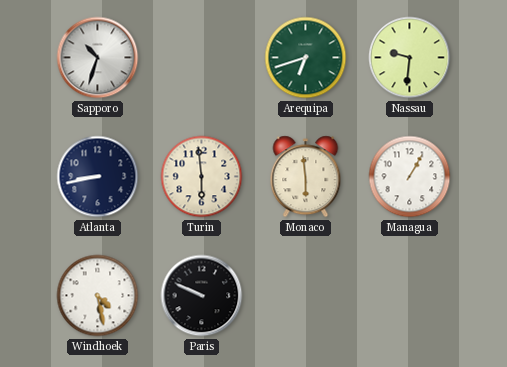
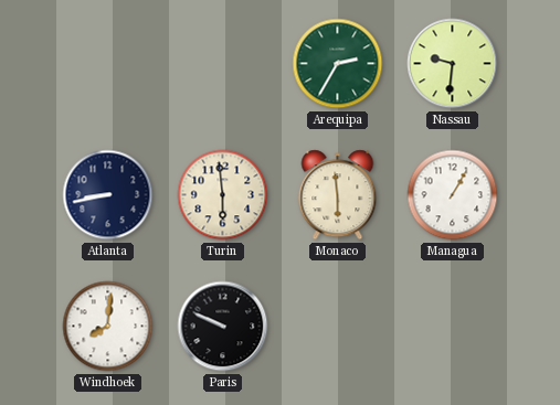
Sapporo: 10:33 -> none (98, 58)
Arequipa: 6:42 -> 2:35 (338, 64)
Windhoek: 4:28 -> 8:01 (108, 327)
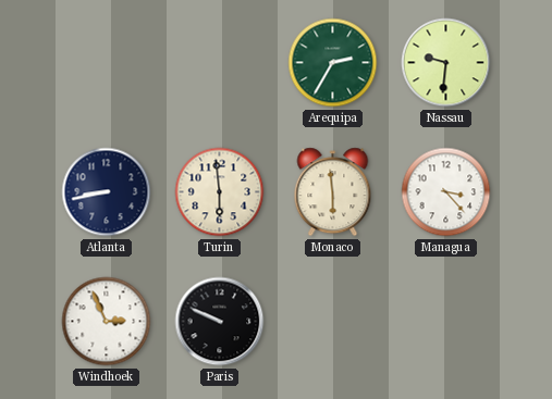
Managua: 1:05 -> 3:23 (446, 192)
Windhoek: 8:01 -> 2:56 (107, 322)
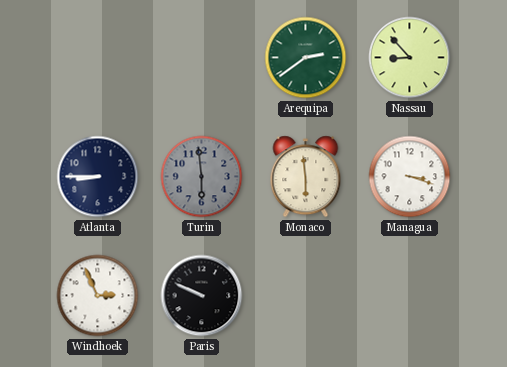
Arequipa: 2:35 -> 2:39 (306, 58)
Nassau: 9:31 -> 8:53 (410, 58)
Atlanta: 8:43 -> 8:45 (98, 177)
Turin dial: cream -> grey (202, 177)
Managua: 3:23 -> 3:18 (410, 177)
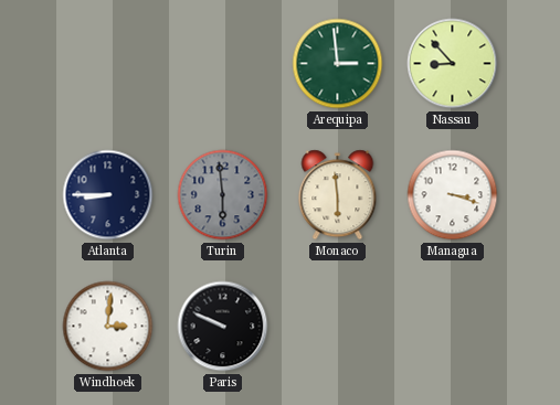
Arequipa: 2:39 -> 2:59 (338, 64)
Windhoek: 2:56 -> 3:01 (108, 327)
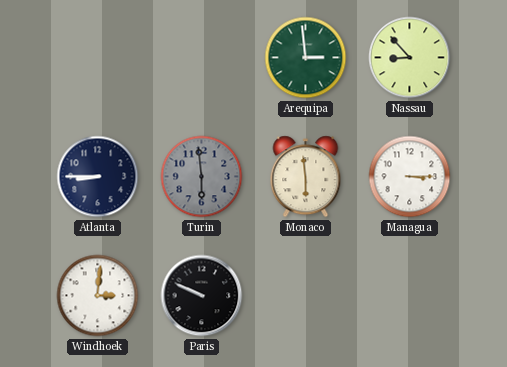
Managua: 3:18 -> 3:15 (410, 177)
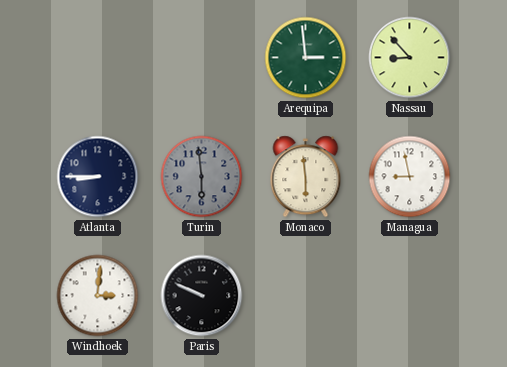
Managua: 3:15 -> 8:58 (410, 177)
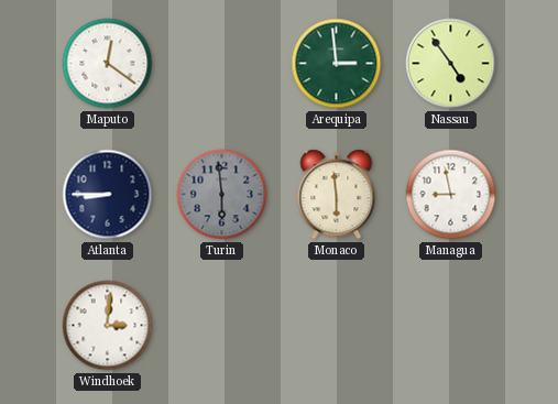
Maputo: none -> 12:21 (108, 64)
Nassau: 8:53 -> 4:54 (451, 64)
Paris: 9:49 -> none (202, 296)
